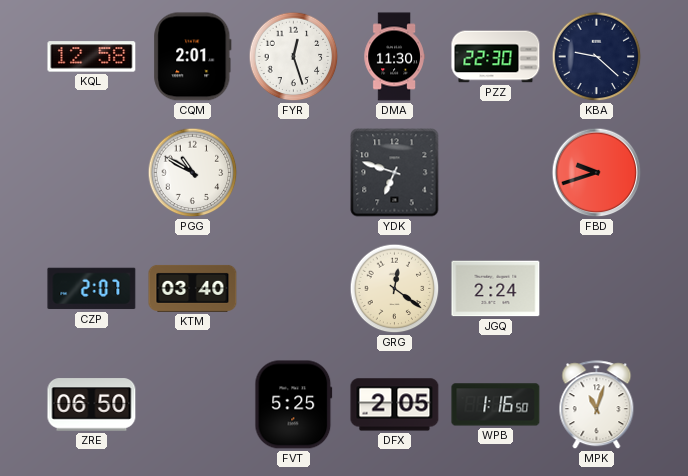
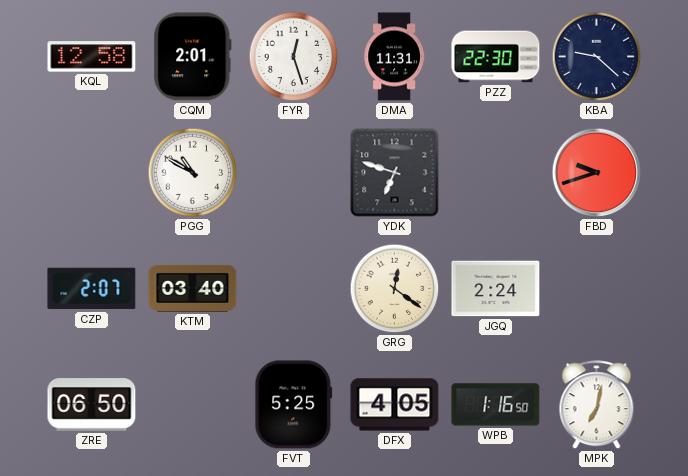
DMA: 11:30 -> 11:31 (394, 57)
DFX: 2:05 -> 4:05 (395, 405)
MPK: 11:03 -> 7:02 (597, 405)
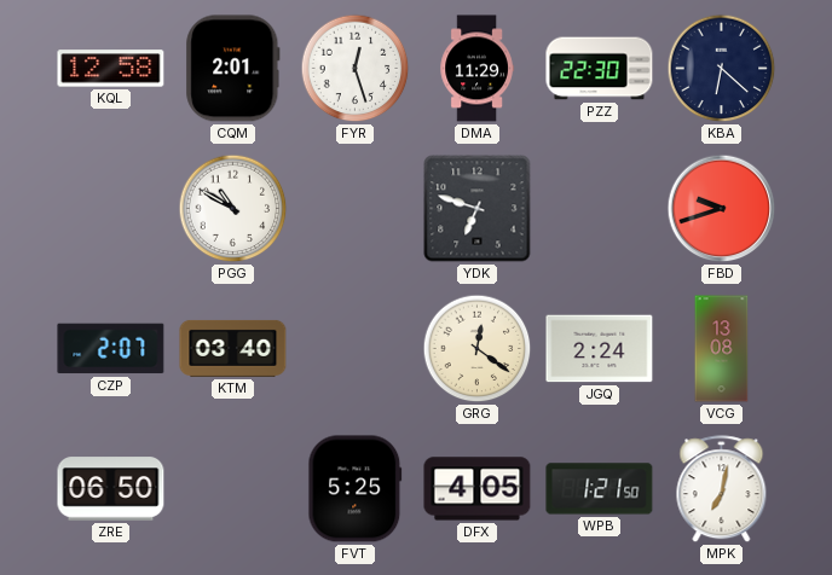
DMA: 11:31 -> 11:29 (476, 69)
KBA: 9:22 -> 6:22 (722, 69)
VCG: none -> 13:08 (722, 349)
WPB: 1:16 -> 1:21 (600, 489)
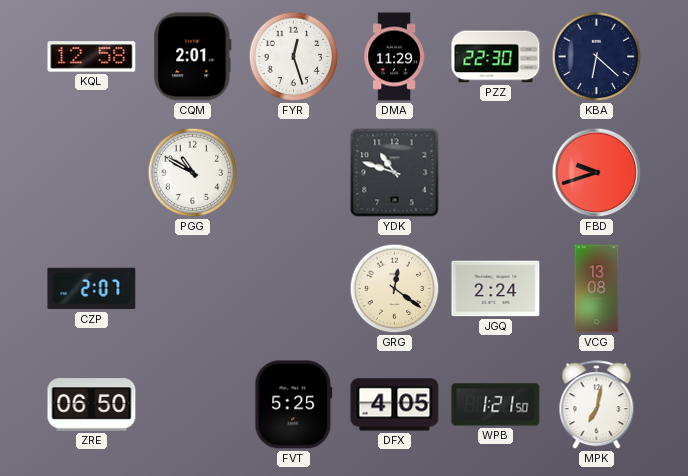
YDK: 6:48 -> 10:48 (395, 173)
KTM: 03:40 -> none (233, 348)
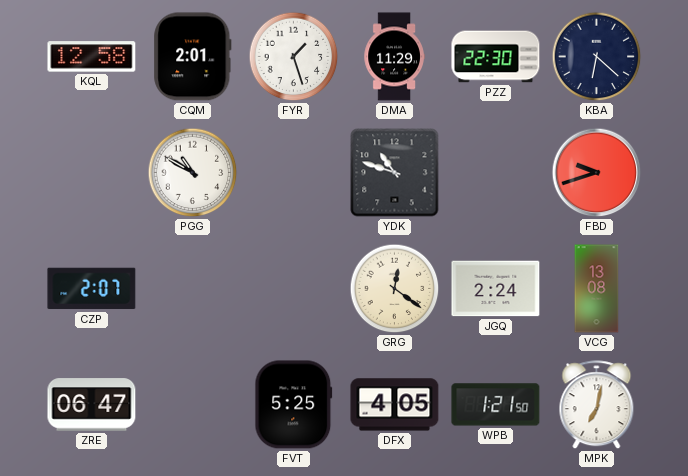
FYR: 12:27 -> 1:27 (294, 57)
ZRE: 06:50 -> 06:47 (92, 405)
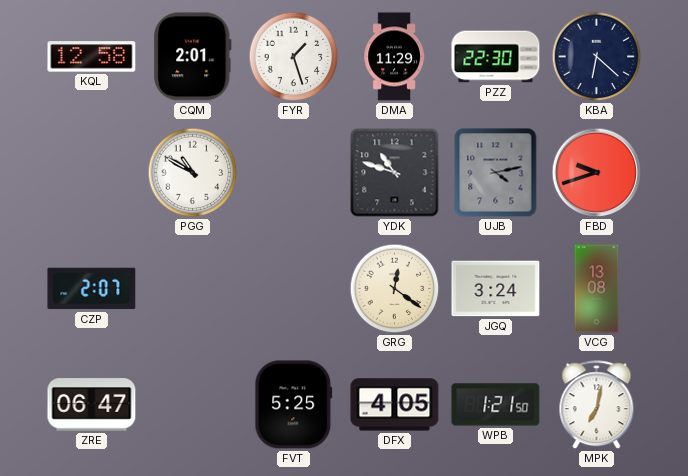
UJB: none -> 4:13 (496, 173)
JGQ: 2:24 -> 3:24 (496, 289)
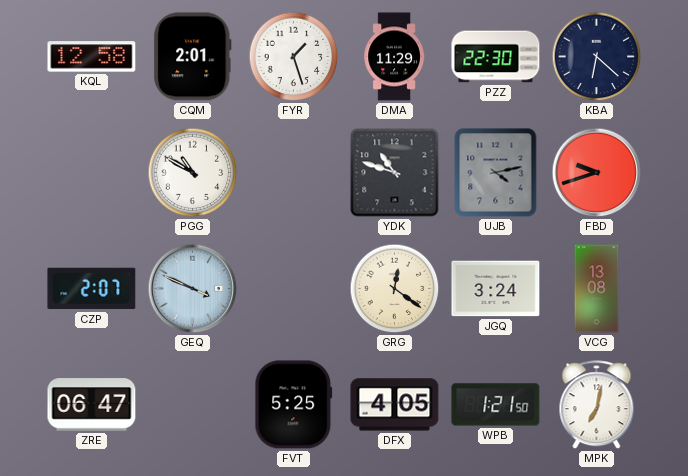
GEQ: none -> 3:49 (193, 289)
